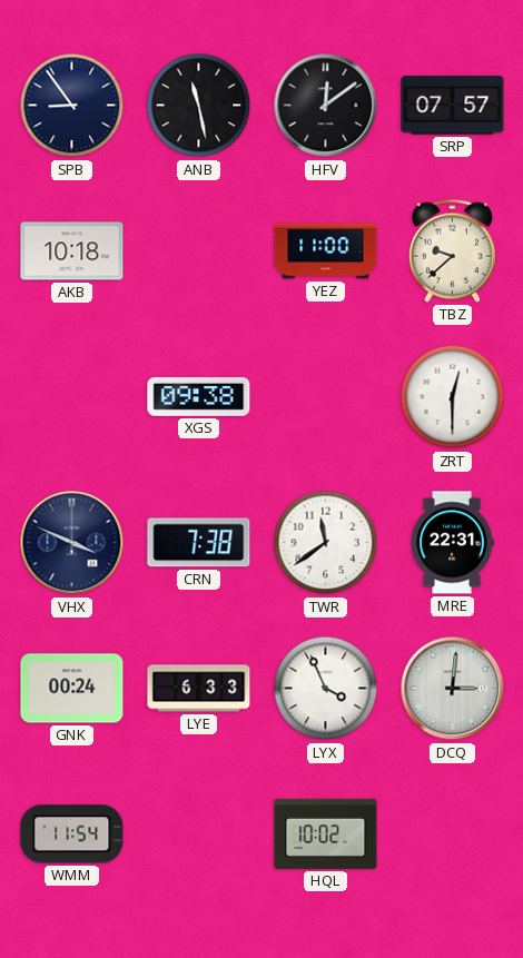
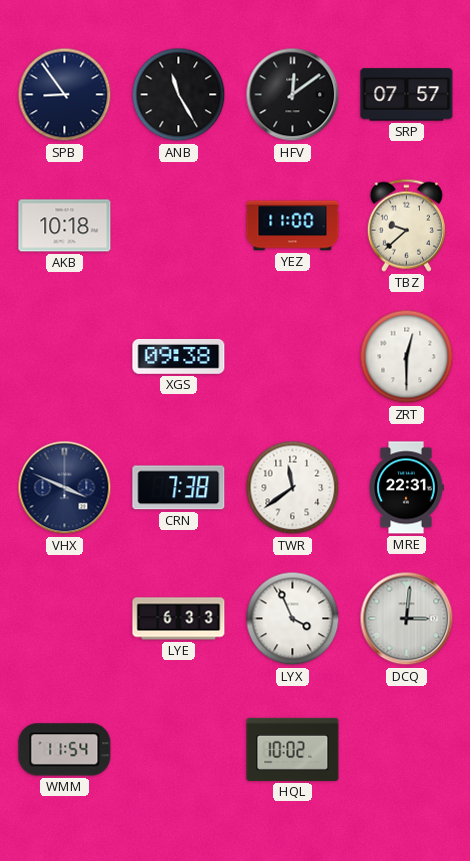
ANB: 11:28 -> 11:25 (179, 95)
GNK: 00:24 -> none (72, 689)
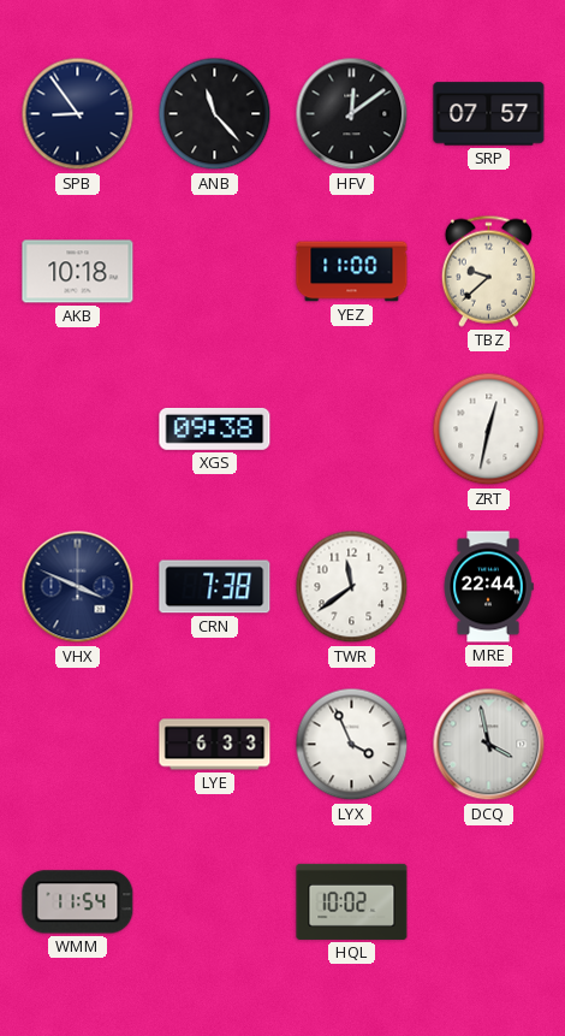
ANB: 11:25 -> 11:23 (215, 114)
ZRT: 12:30 -> 12:32 (489, 430)
MRE: 22:31 -> 22:44 (488, 587)
DCQ: 3:01 -> 3:58 (489, 745)
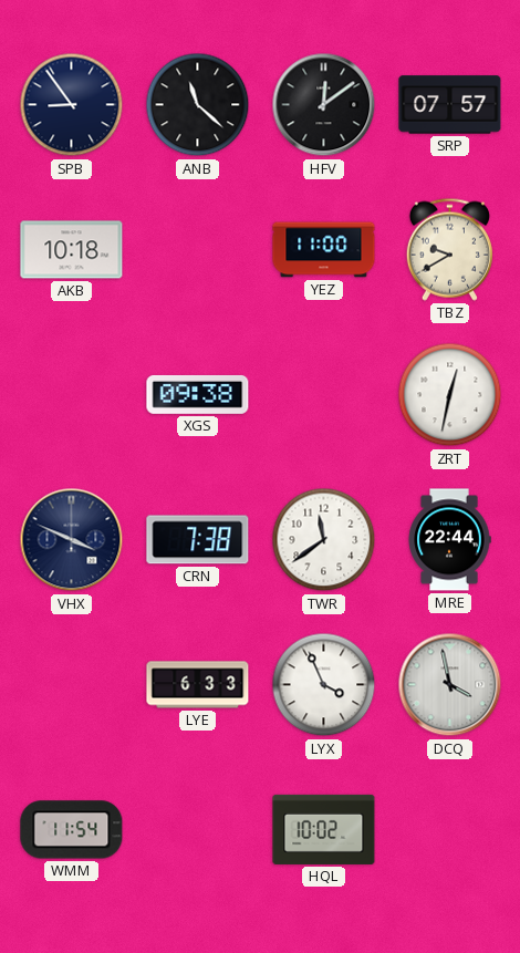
ANB: 11:23 -> 11:22 (198, 105)
TBZ: 9:38 -> 9:40 (449, 249)
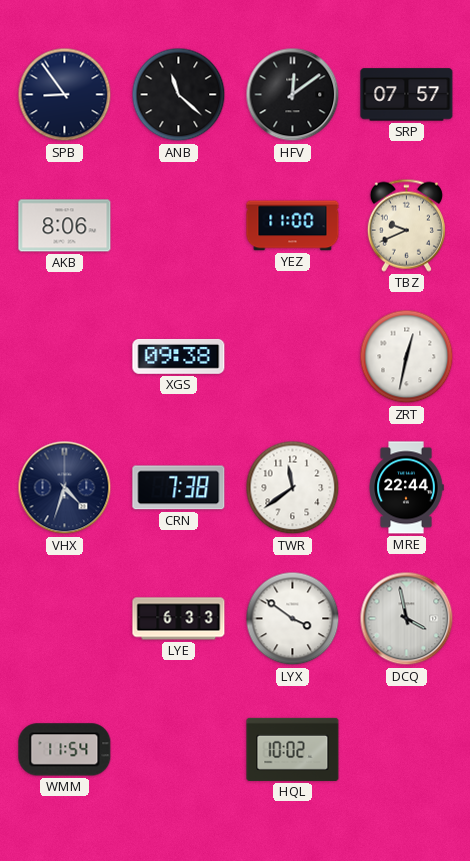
AKB: 10:18 -> 8:06 (65, 226)
TBZ: 9:40 -> 9:41 (406, 225)
VHX: 3:49 -> 4:33 (65, 488)
LYX: 3:56 -> 3:51 (293, 619)
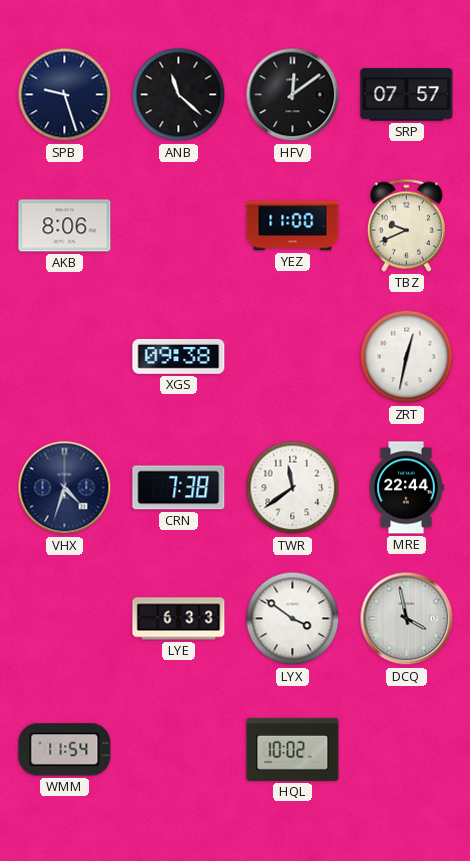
SPB: 8:54 -> 9:27 (65, 95)
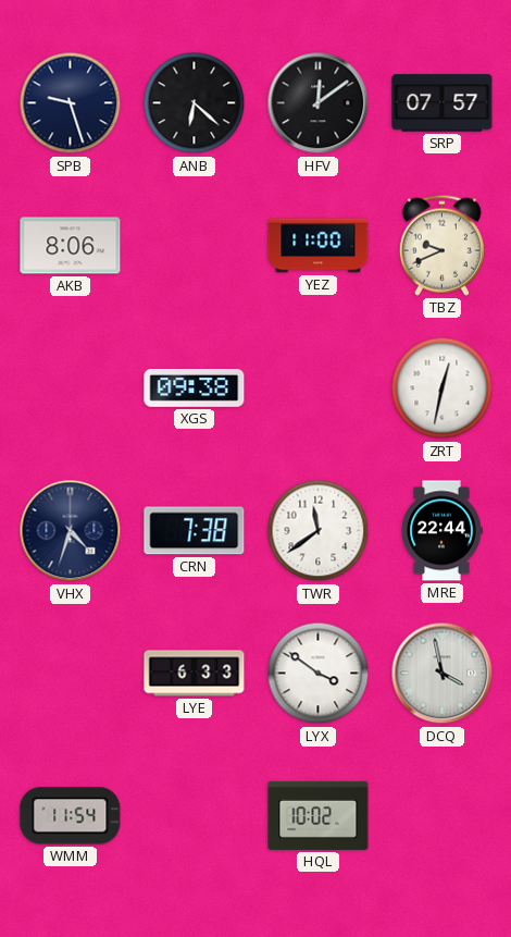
ANB: 11:22 -> 6:22 (195, 103)
